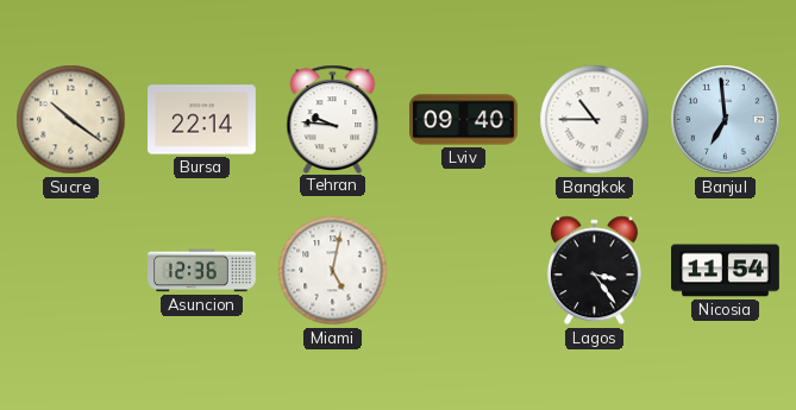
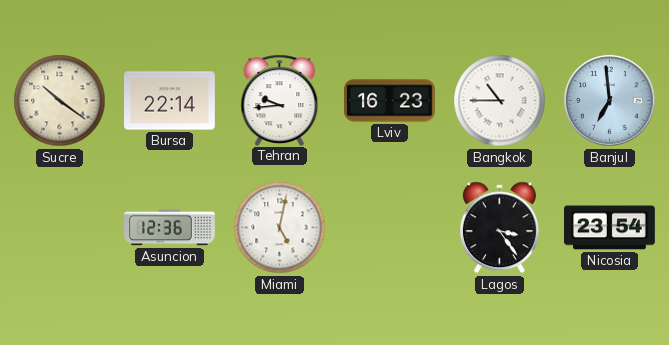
Tehran: 9:46 -> 9:44 (280, 100)
Lviv: 09:40 -> 16:23 (390, 101)
Nicosia: 11:54 -> 23:54 (610, 228)
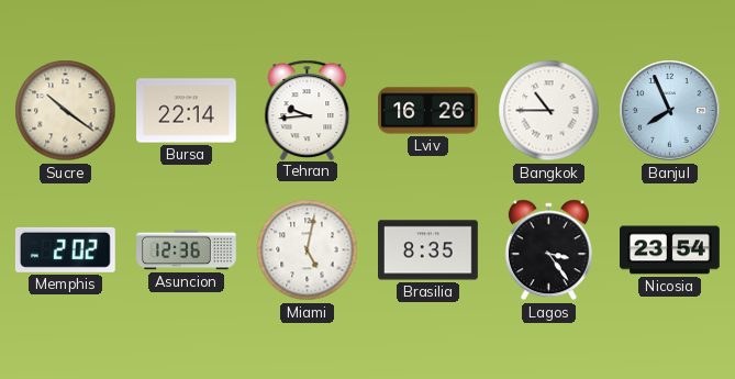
Lviv: 16:23 -> 16:26 (428, 111)
Banjul: 6:59 -> 7:56 (670, 111)
Memphis: none -> 2:02 (65, 249)
Brasilia: none -> 8:35 (428, 250)
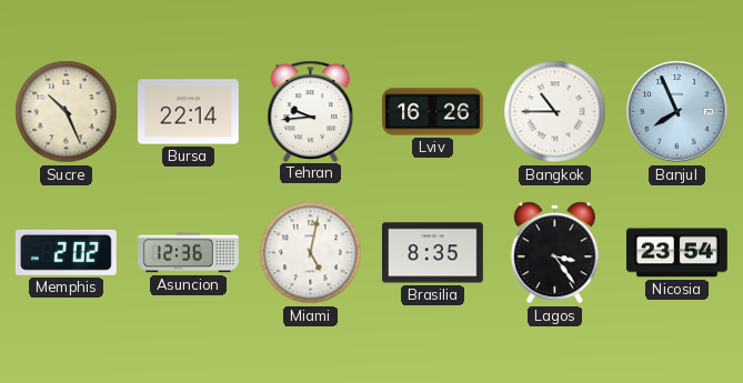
Sucre: 10:21 -> 10:26 (67, 112)
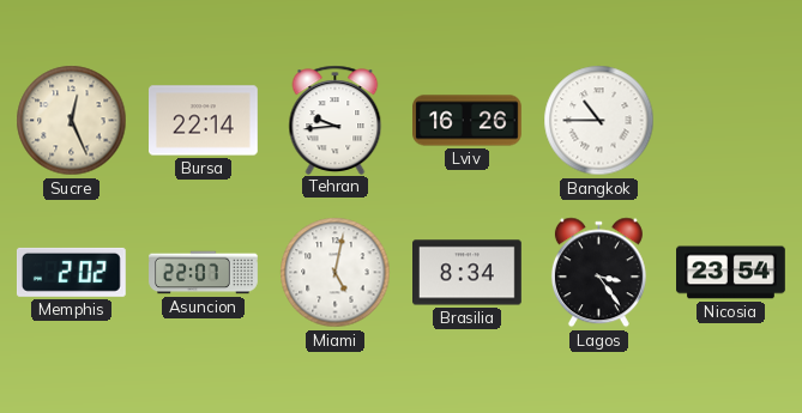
Sucre: 10:26 -> 12:26 (72, 121)
Banjul: 7:56 -> none (677, 112)
Asuncion: 12:36 -> 22:07 (204, 273)
Brasilia: 8:35 -> 8:34 (468, 273)
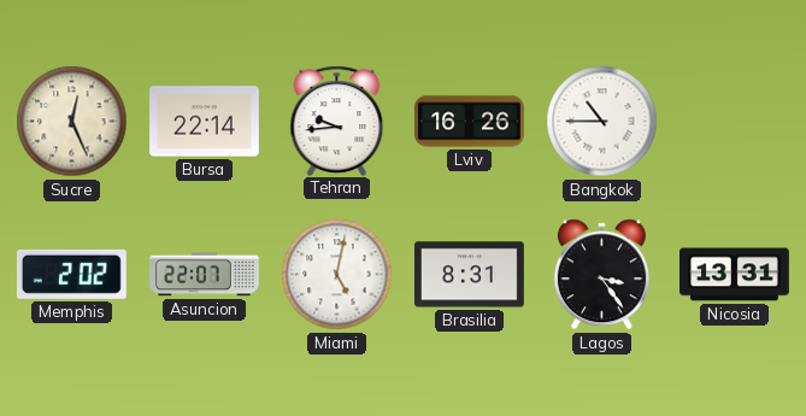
Brasilia: 8:34 -> 8:31 (470, 275)
Nicosia: 23:54 -> 13:31 (735, 275)
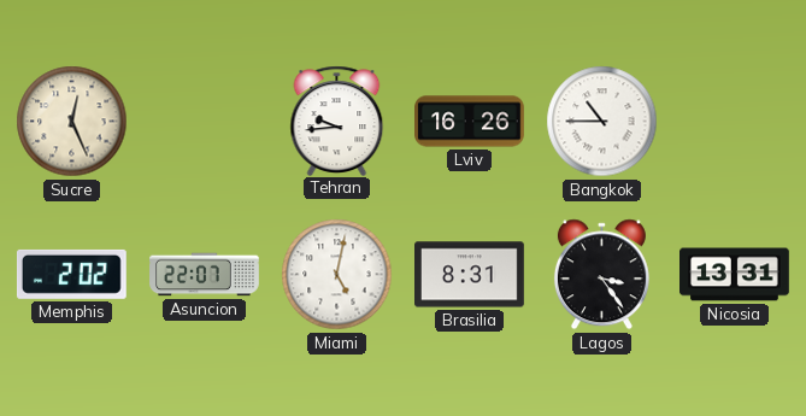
Bursa: 22:14 -> none (205, 122)
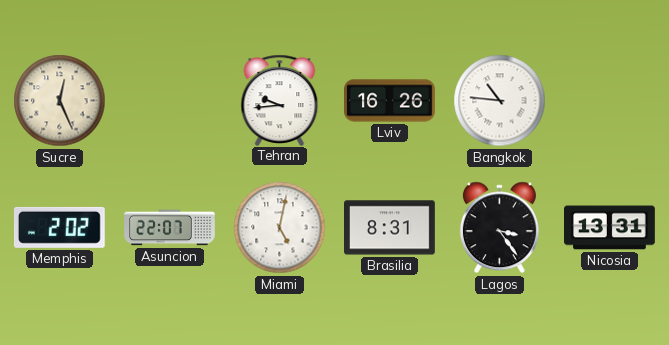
Bangkok: 10:45 -> 10:46 (500, 101)
